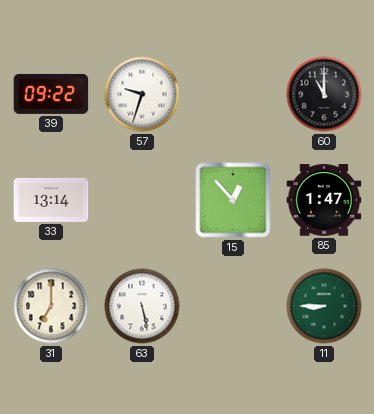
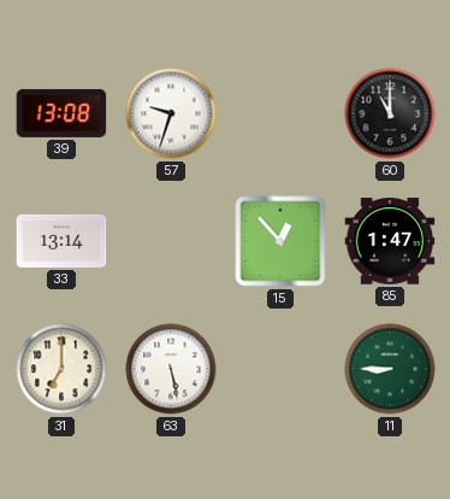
39: 09:22 -> 13:08 (61, 113)
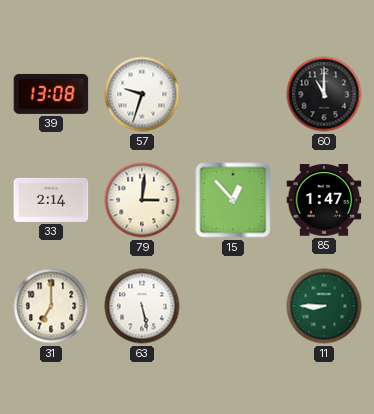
33: 13:14 -> 2:14 (51, 200)
79: none -> 3:01 (142, 200)
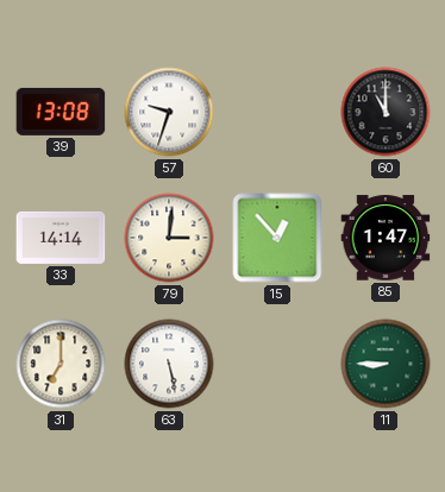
33: 2:14 -> 14:14 (61, 238)
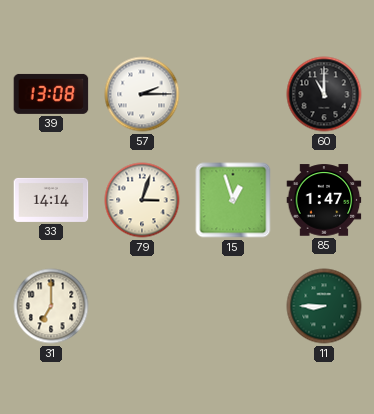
57: 9:33 -> 2:15 (142, 94)
79: 3:01 -> 3:03 (142, 200)
15: 12:53 -> 12:57 (233, 200)
63: 5:28 -> none (169, 364)
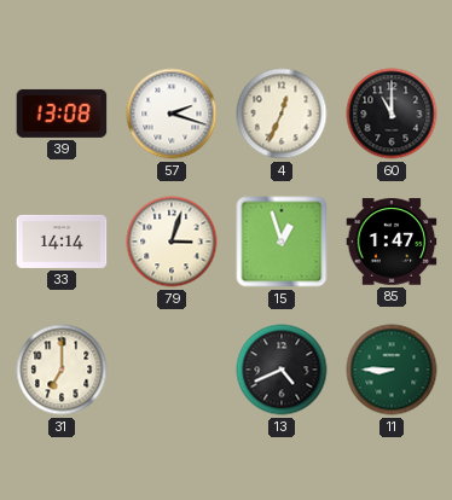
57: 2:15 -> 2:18 (172, 114)
4: none -> 12:34 (282, 114)
13: none -> 4:41 (282, 370)
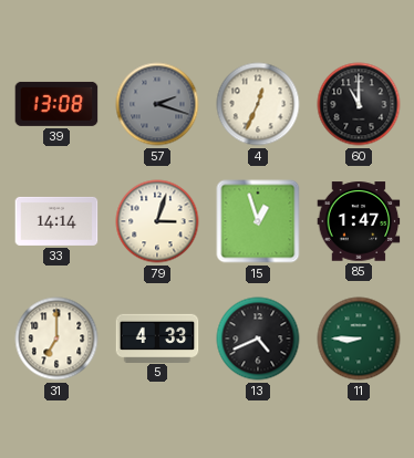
57 dial: white -> grey (157, 104)
5: none -> 4:33 (157, 337)
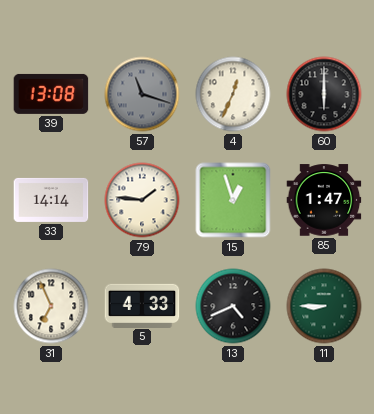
57: 2:18 -> 11:18 (142, 94)
60: 11:00 -> 6:00 (324, 94)
79: 3:03 -> 1:46 (142, 200)
31: 7:00 -> 6:56 (51, 306)
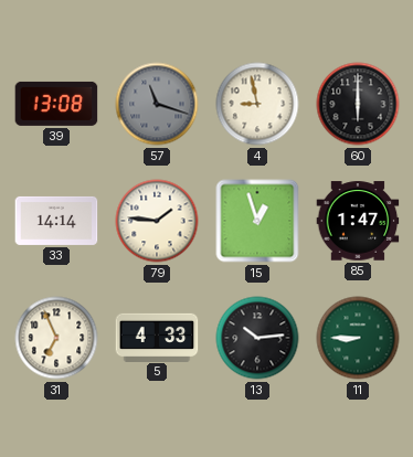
4: 12:34 -> 8:58 (257, 104)
13: 4:41 -> 10:14 (257, 338)
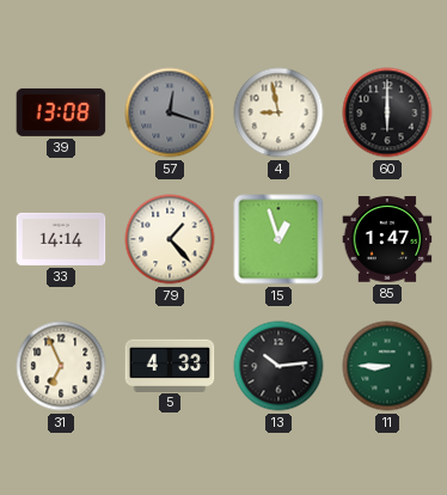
57: 11:18 -> 12:18 (170, 112)
79: 1:46 -> 1:23 (170, 239)
